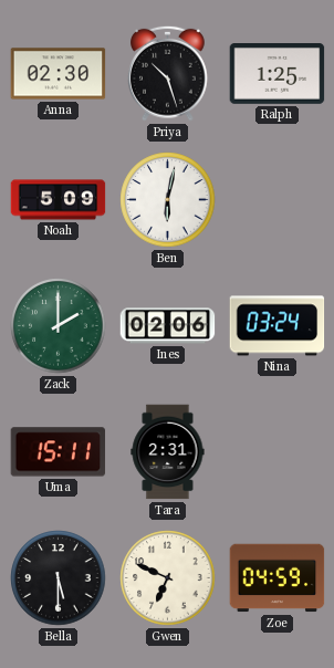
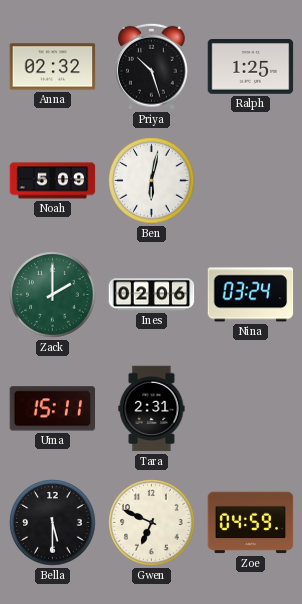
Anna: 02:30 -> 02:32 (53, 67)
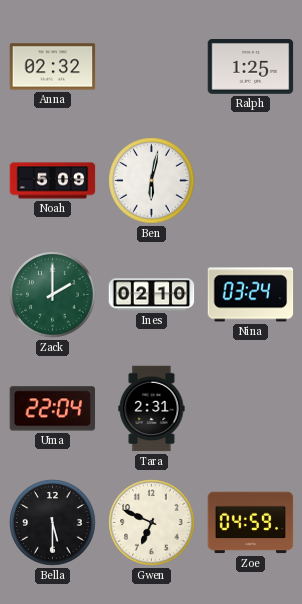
Priya: 10:27 -> none (152, 66)
Ines: 02:06 -> 02:10 (152, 295)
Uma: 15:11 -> 22:04 (53, 409)
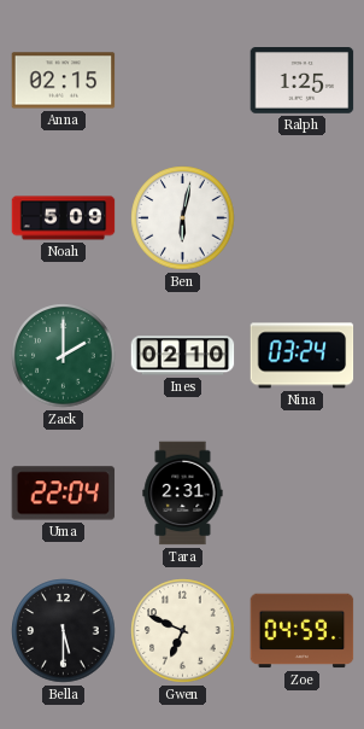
Anna: 02:32 -> 02:15 (64, 81)
